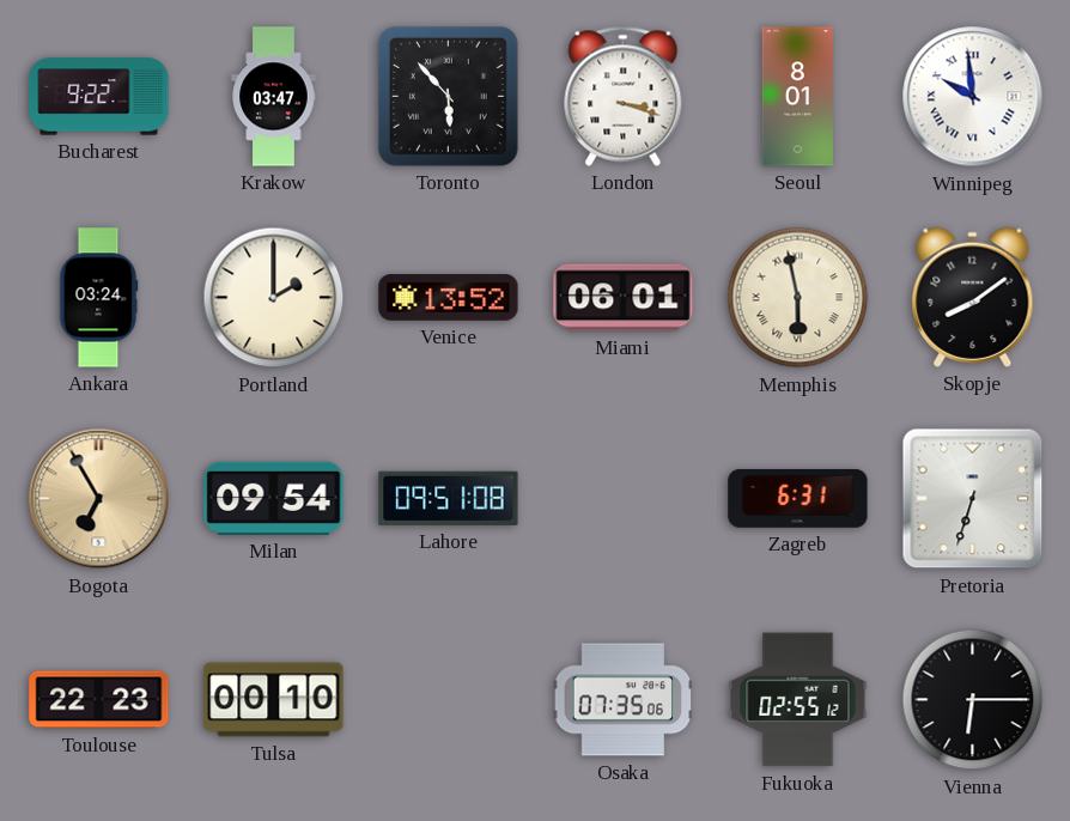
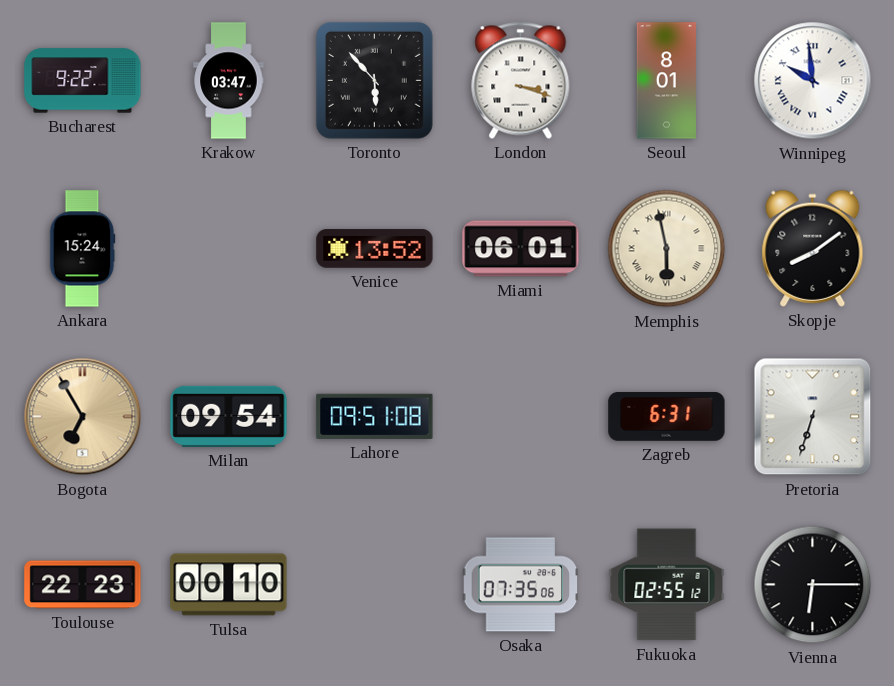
Ankara: 03:24 -> 15:24 (82, 249)
Portland: 2:00 -> none (274, 298)
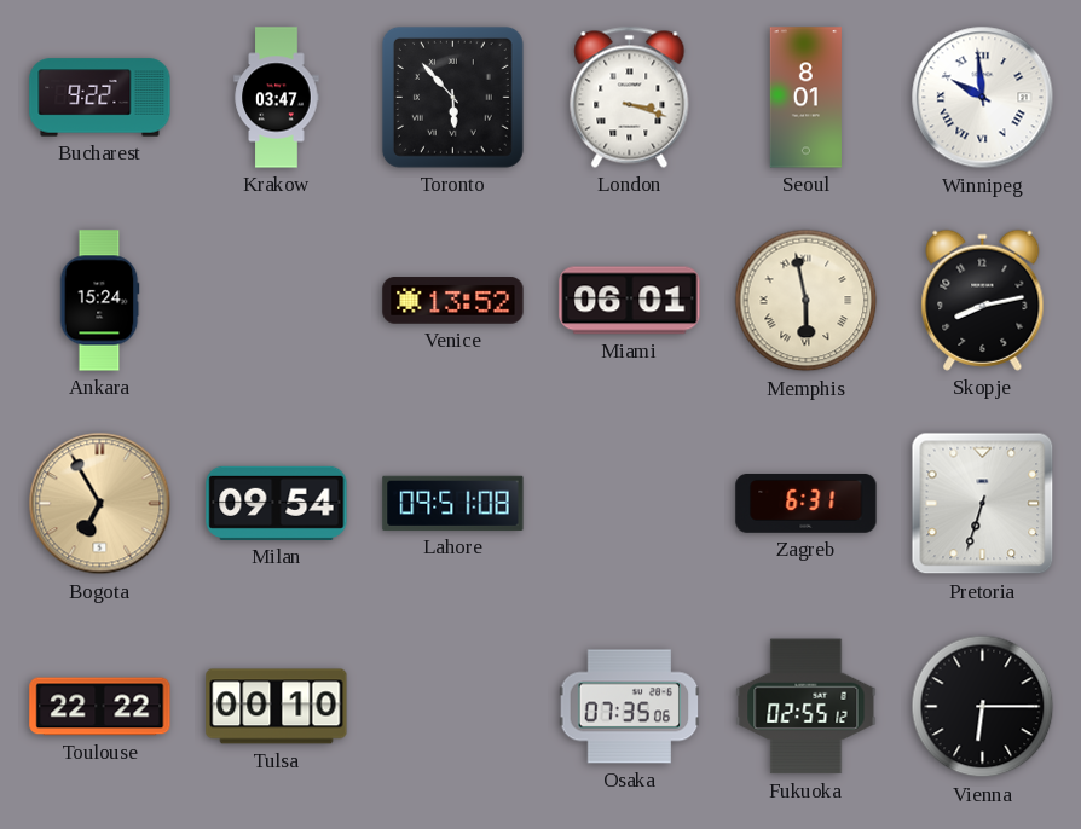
Skopje: 8:09 -> 8:13 (983, 300)
Toulouse: 22:23 -> 22:22 (100, 707)
